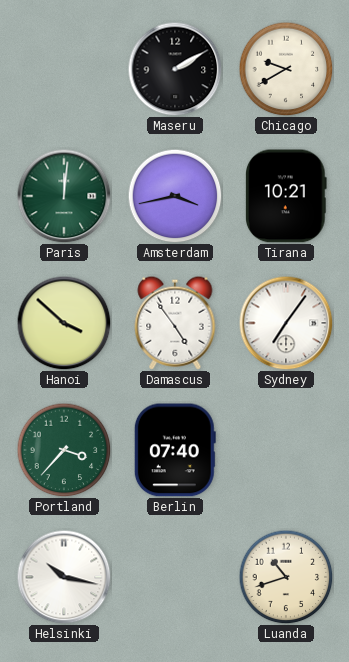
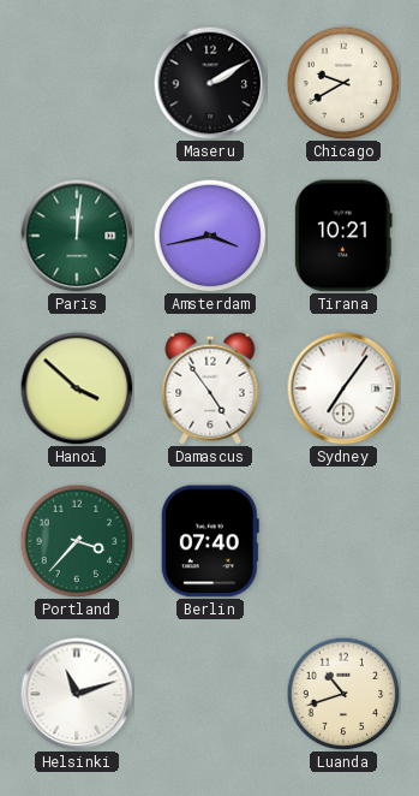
Helsinki: 10:17 -> 11:12 (77, 694)
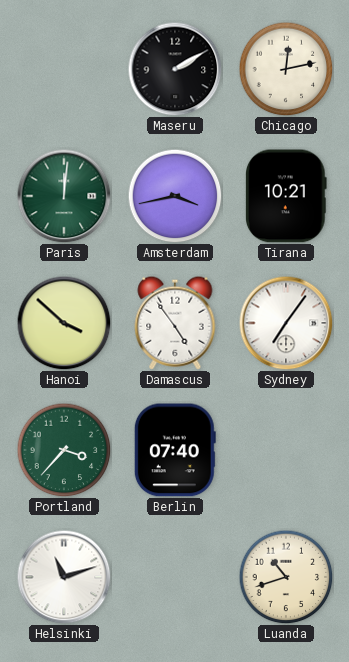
Chicago: 9:40 -> 12:13 (286, 69)
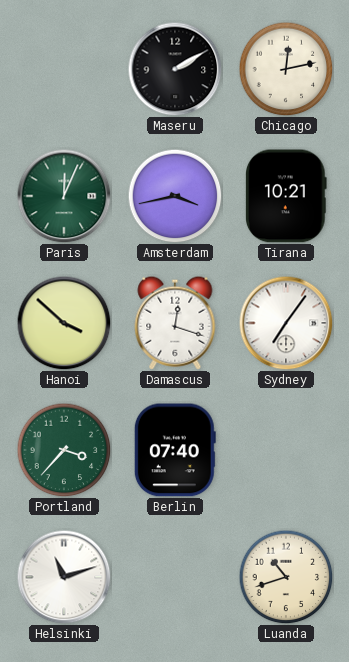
Paris: 12:01 -> 12:04 (64, 196)
Damascus: 4:54 -> 12:18 (175, 323)
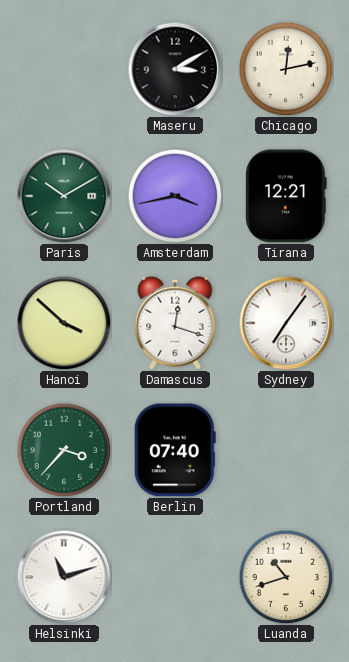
Maseru: 2:10 -> 3:10 (175, 69)
Paris: 12:04 -> 10:10 (64, 196)
Tirana: 10:21 -> 12:21 (287, 196)
